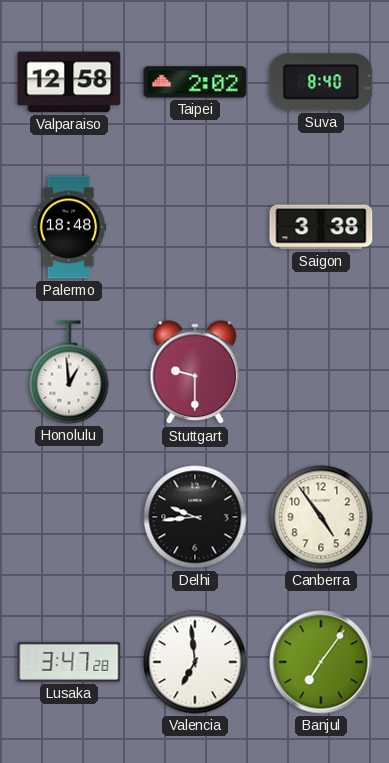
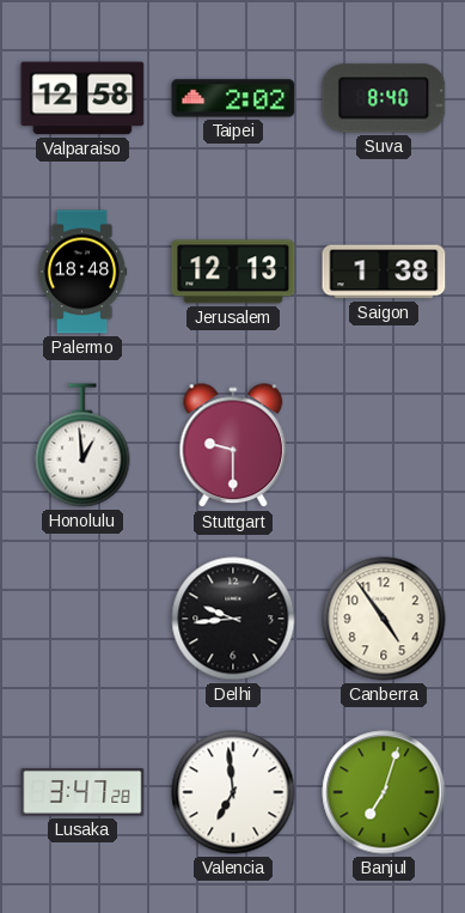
Jerusalem: none -> 12:13 (233, 272)
Saigon: 3:38 -> 1:38 (384, 272)
Banjul: 7:06 -> 7:03 (384, 792)
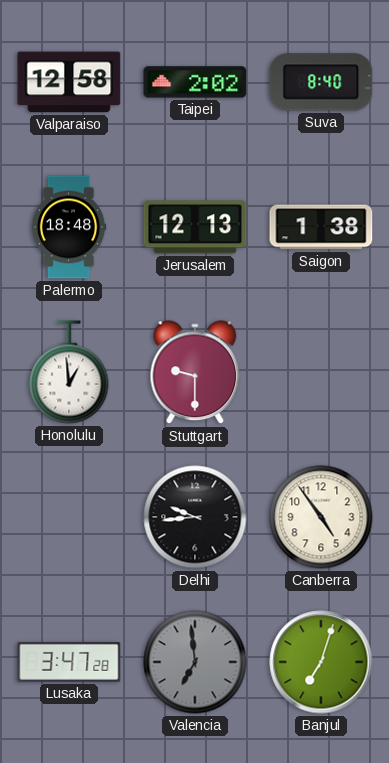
Valencia dial: white -> grey (195, 662)
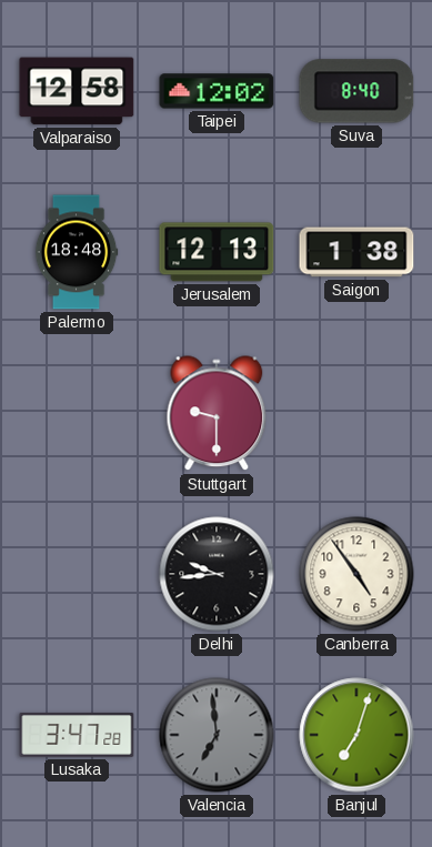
Taipei: 2:02 -> 12:02 (217, 91)
Honolulu: 12:59 -> none (69, 372)
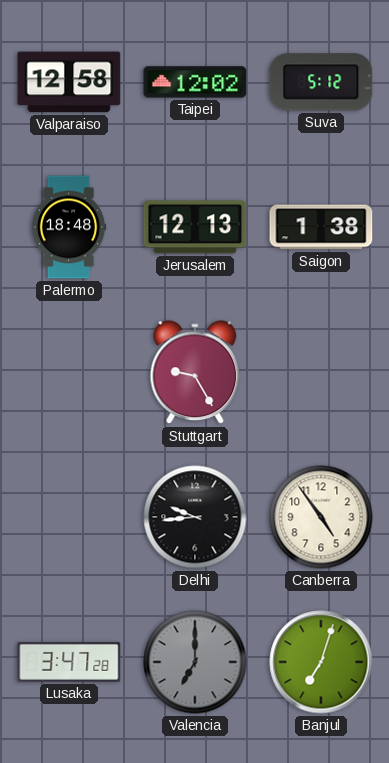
Suva: 8:40 -> 5:12 (321, 82)
Stuttgart: 9:30 -> 9:25 (195, 373)
Valencia: 6:59 -> 7:00 (195, 662)
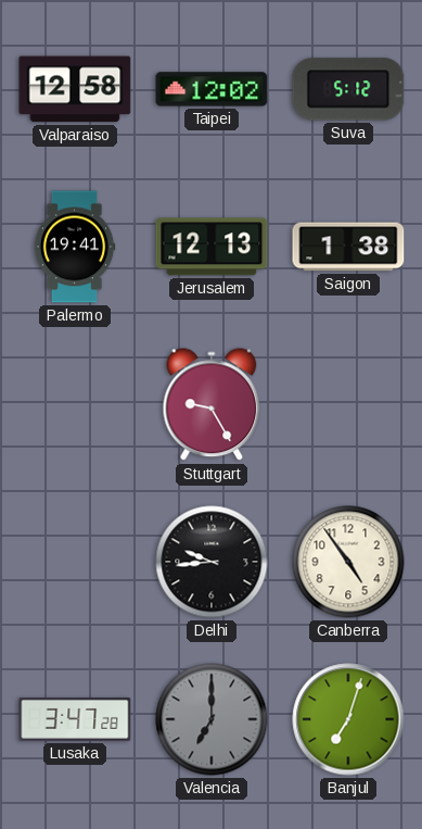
Palermo: 18:48 -> 19:41 (75, 247)
